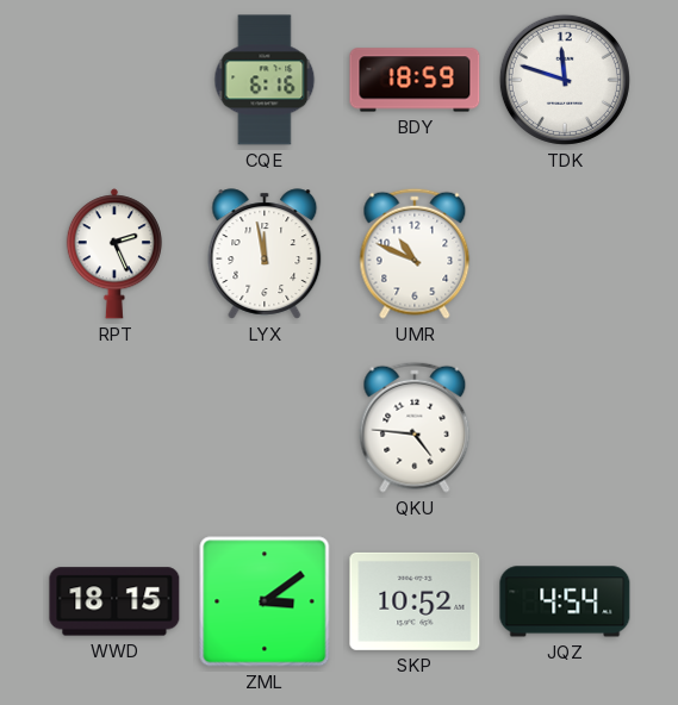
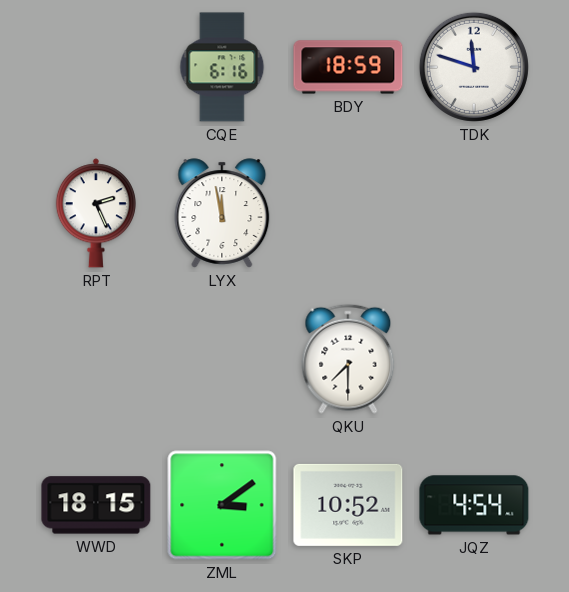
UMR: 10:49 -> none (415, 254)
QKU: 4:46 -> 7:30 (348, 359)
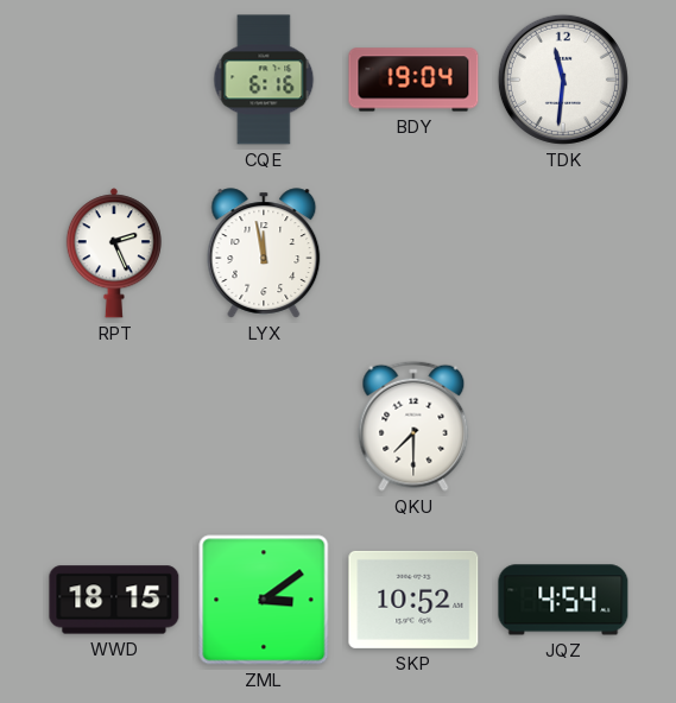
BDY: 18:59 -> 19:04 (413, 80)
TDK: 11:48 -> 11:31 (563, 80)
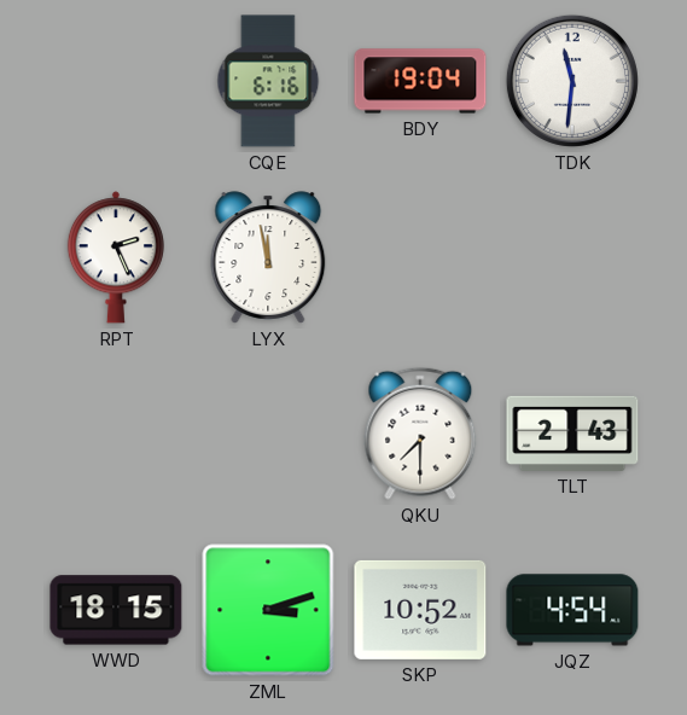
TLT: none -> 2:43 (572, 434)
ZML: 3:09 -> 3:12 (268, 610)
